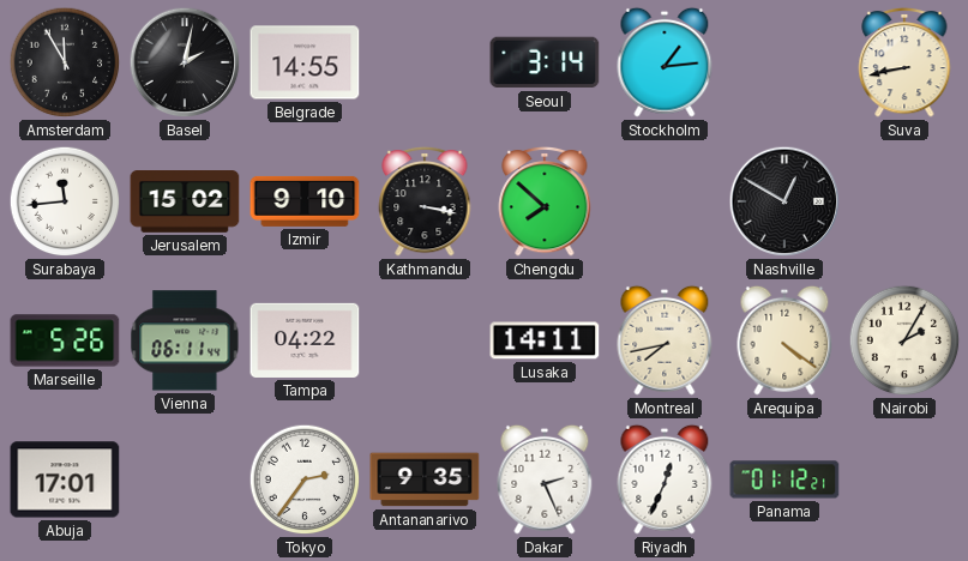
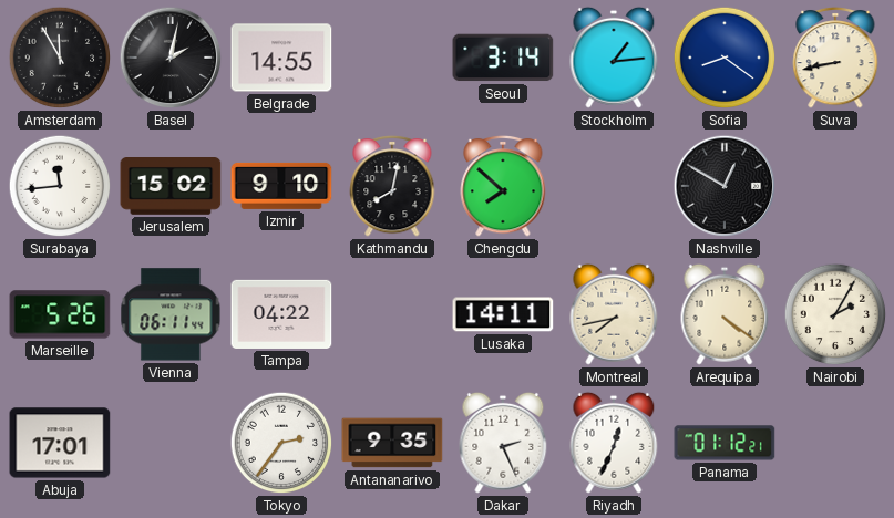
Sofia: none -> 8:21 (725, 58)
Kathmandu: 3:17 -> 8:02 (392, 186)
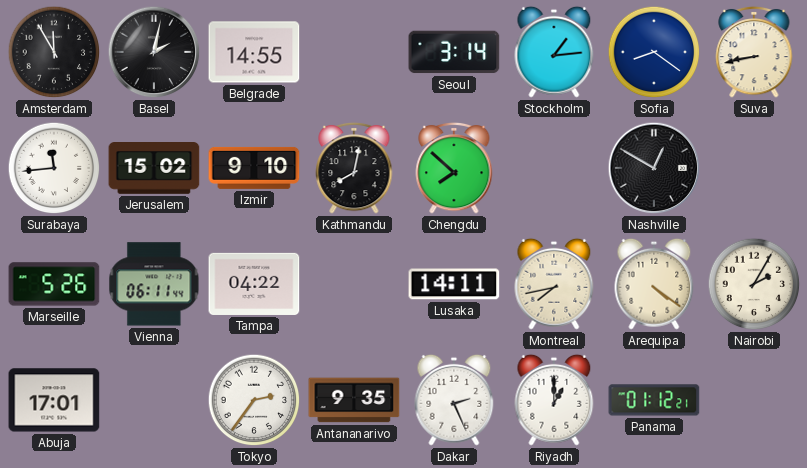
Riyadh: 12:34 -> 1:00 (554, 400)
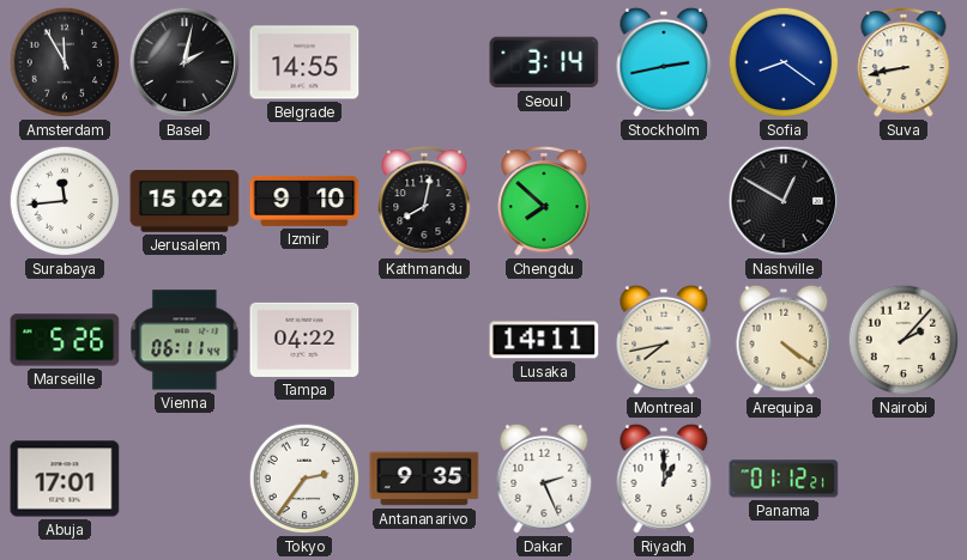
Stockholm: 1:14 -> 2:43 (664, 62)
Nairobi: 2:05 -> 2:07 (903, 340)
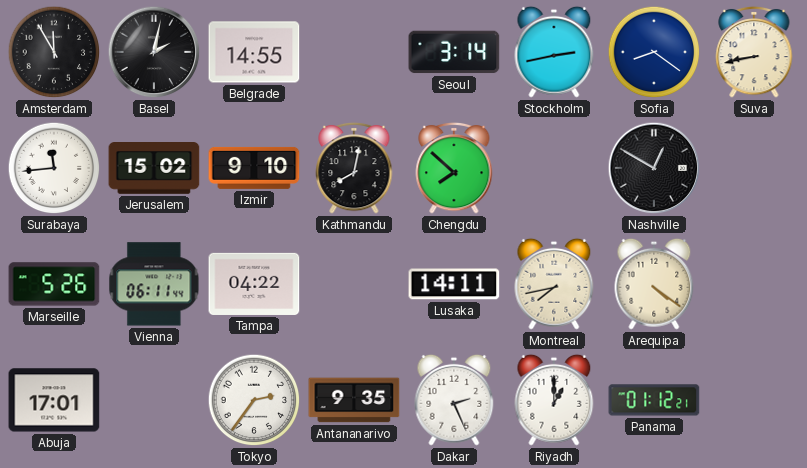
Nairobi: 2:07 -> none (903, 340)
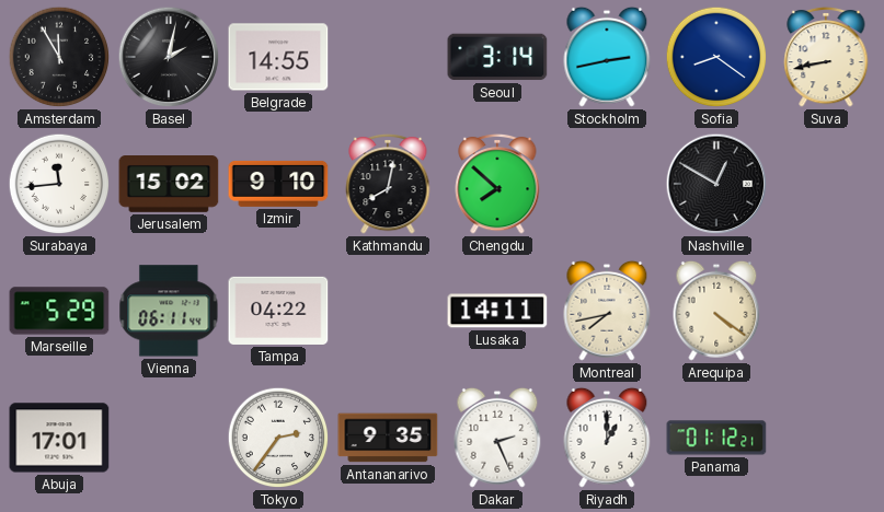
Marseille: 5:26 -> 5:29 (59, 311)
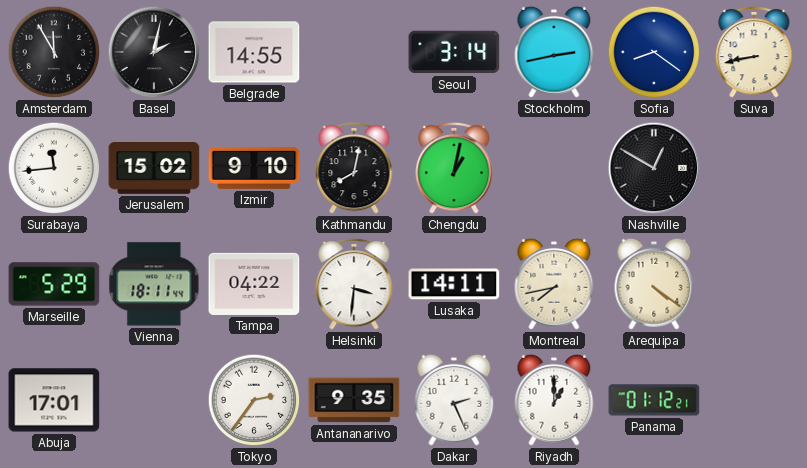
Chengdu: 7:52 -> 1:02 (454, 168)
Vienna: 06:11 -> 18:11 (154, 284)
Helsinki: none -> 3:31 (354, 284)
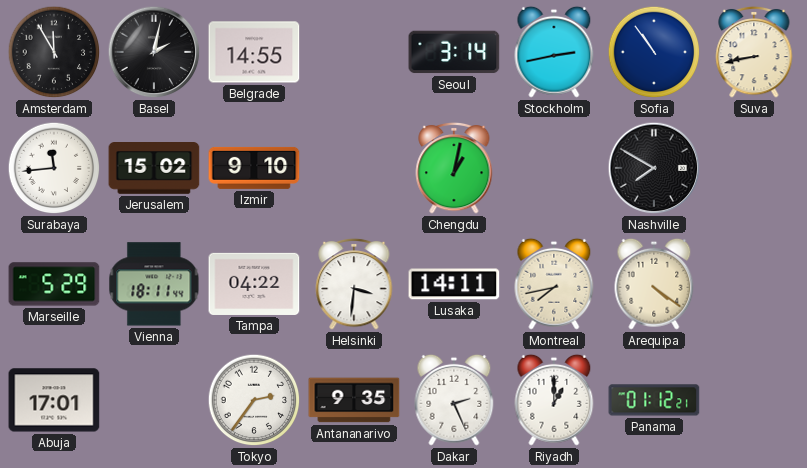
Sofia: 8:21 -> 10:54 (654, 52)
Kathmandu: 8:02 -> none (354, 168)
Nashville: 12:50 -> 7:50 (654, 168)
